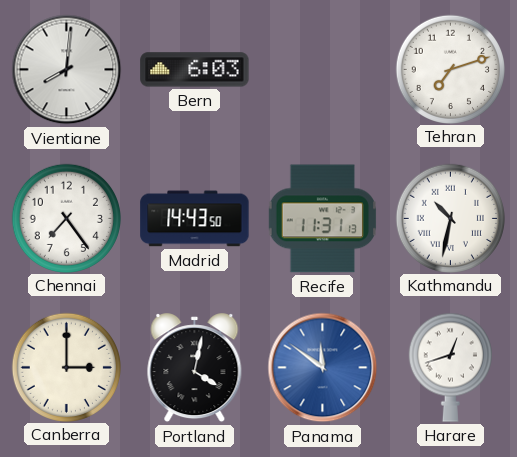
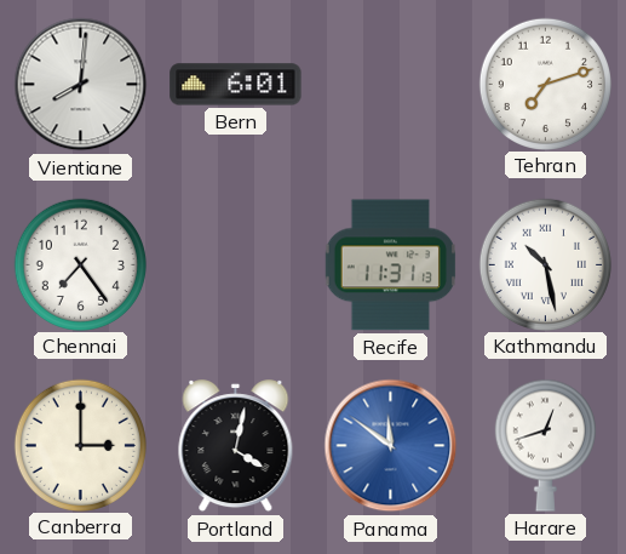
Bern: 6:03 -> 6:01 (236, 85)
Madrid: 14:43 -> none (195, 219)
Kathmandu: 10:32 -> 10:28 (545, 264)
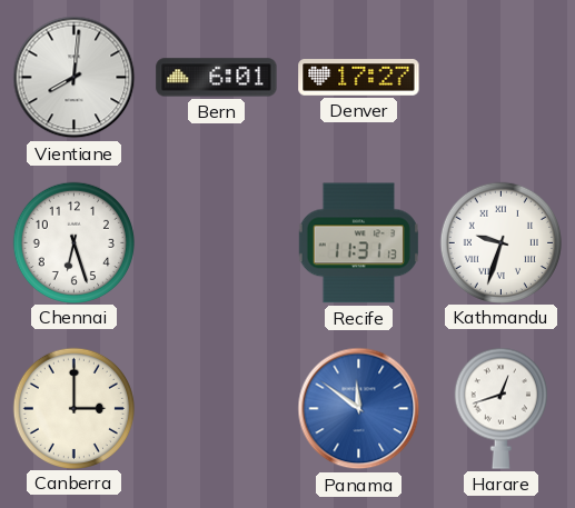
Denver: none -> 17:27 (359, 78)
Tehran: 7:12 -> none (545, 84)
Chennai: 7:24 -> 6:27 (73, 242)
Kathmandu: 10:28 -> 9:33 (500, 242)
Portland: 4:02 -> none (236, 446)
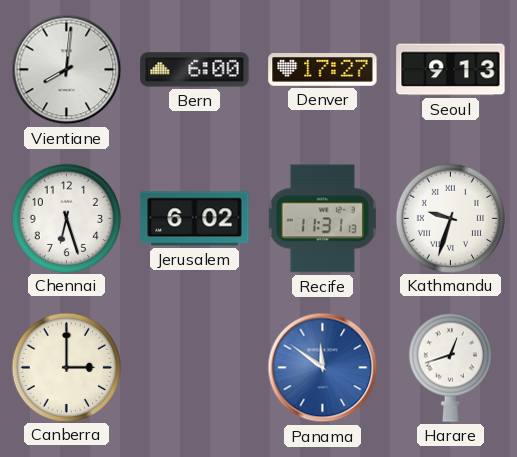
Bern: 6:01 -> 6:00 (195, 70)
Seoul: none -> 9:13 (451, 70)
Jerusalem: none -> 6:02 (195, 219)
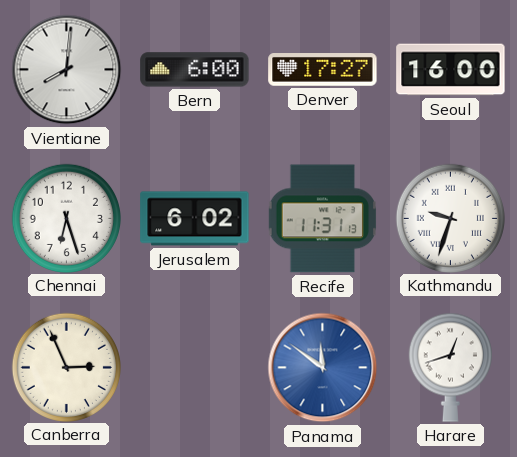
Seoul: 9:13 -> 16:00 (451, 70)
Canberra: 3:00 -> 2:56 (66, 367)
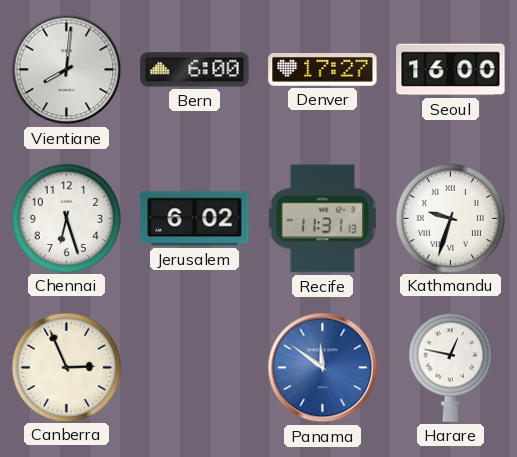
Harare: 12:42 -> 12:47 (450, 367)
